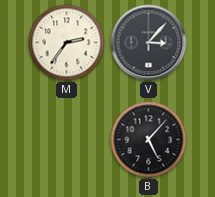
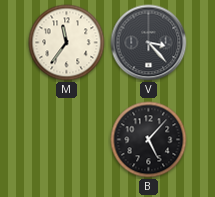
M: 2:36 -> 11:36 (67, 43)
V: 3:07 -> 3:23 (149, 43)
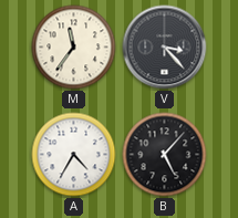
A: none -> 4:35 (74, 155)
